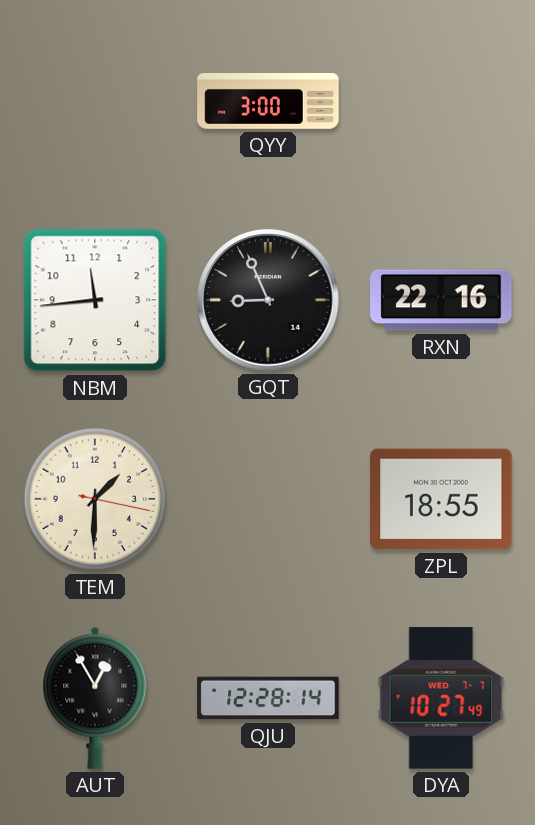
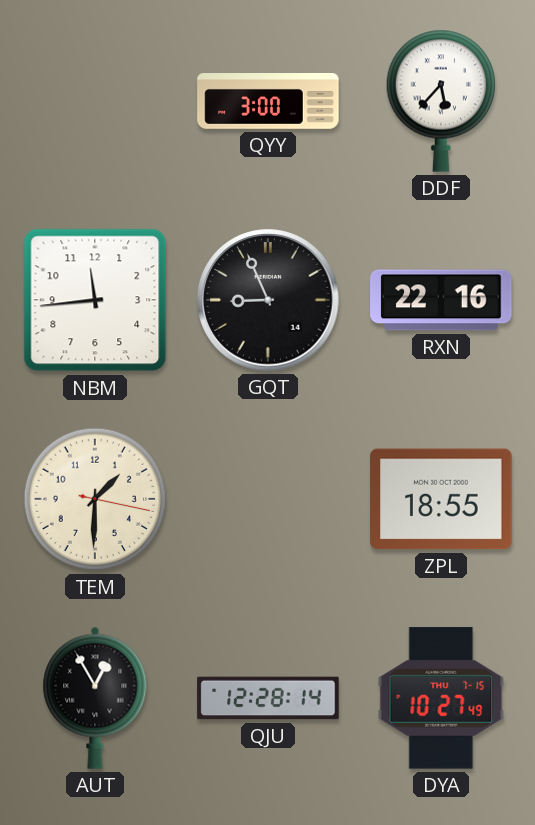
DDF: none -> 5:37 (441, 101)
DYA date: WED 7-7 -> THU 7-15 (441, 698)
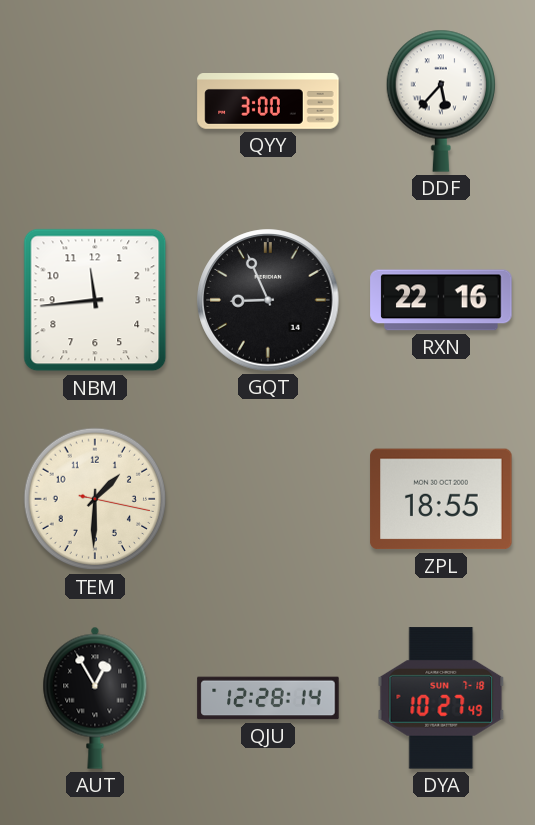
DYA date: THU 7-15 -> SUN 7-18 (441, 698)
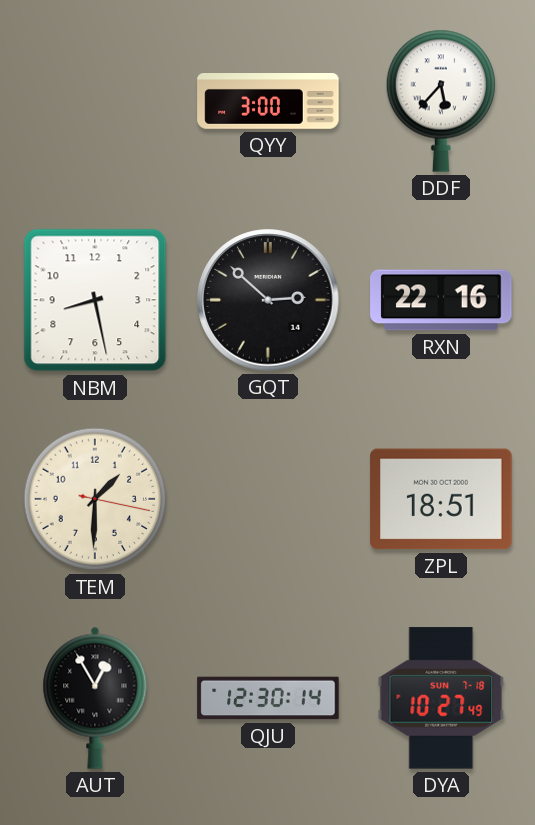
NBM: 11:44 -> 8:28 (95, 300)
GQT: 8:56 -> 2:52 (268, 300)
ZPL: 18:55 -> 18:51 (441, 499)
QJU: 12:28 -> 12:30 (268, 698)
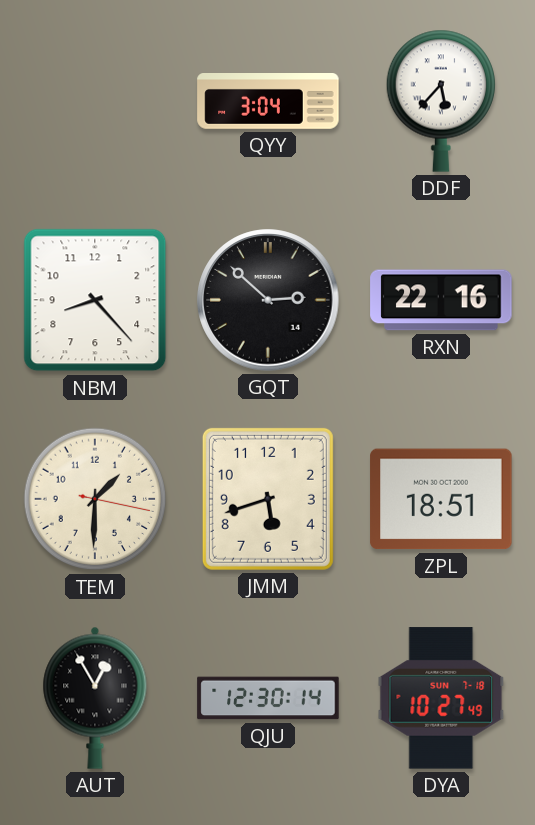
QYY: 3:00 -> 3:04 (268, 102)
NBM: 8:28 -> 8:23 (95, 300)
JMM: none -> 5:42 (268, 499)
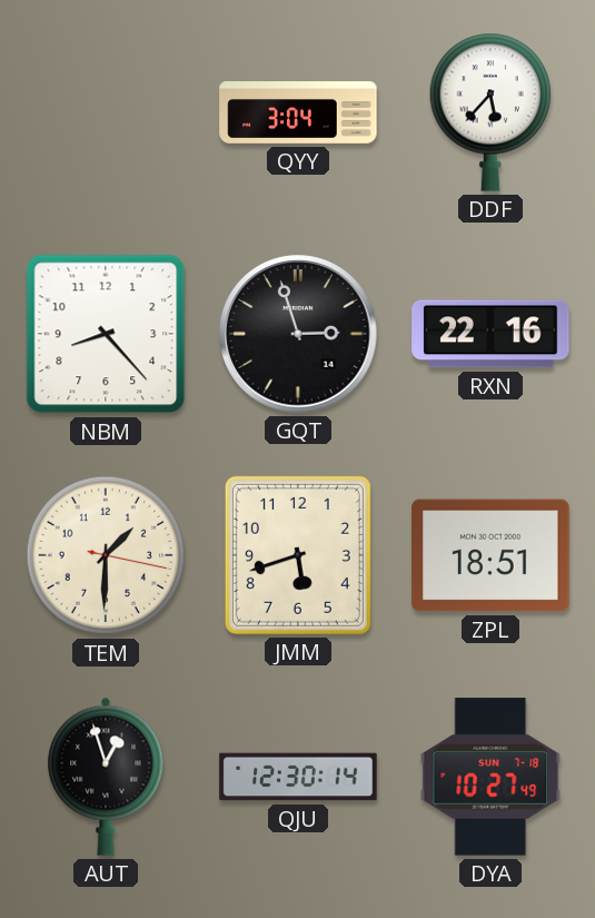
GQT: 2:52 -> 2:57 (298, 334)
AUT: 12:55 -> 12:57 (106, 777)
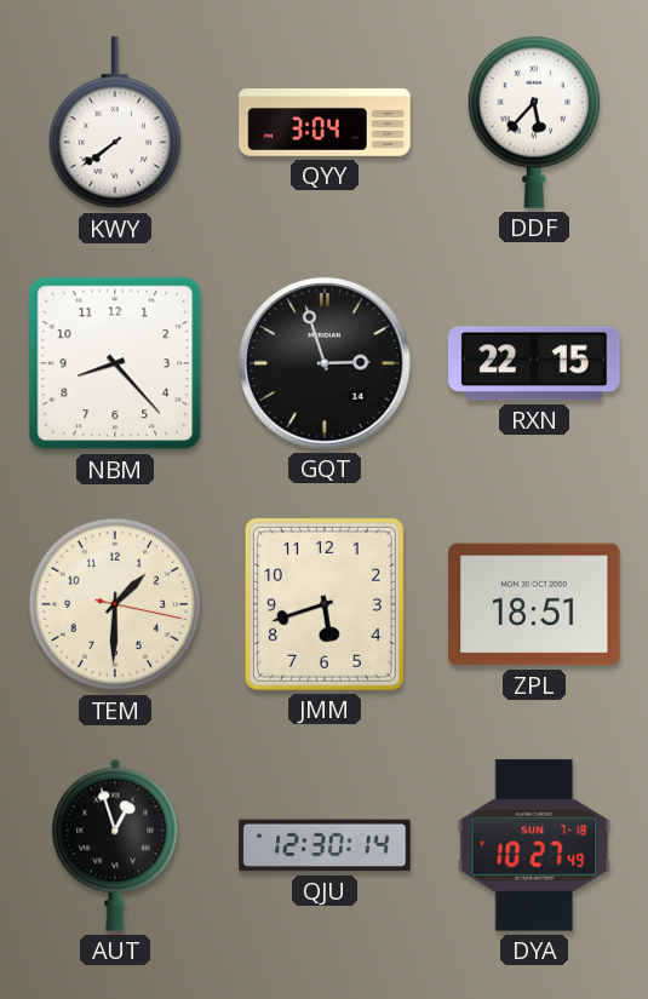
KWY: none -> 7:39 (115, 124)
RXN: 22:16 -> 22:15 (534, 363)
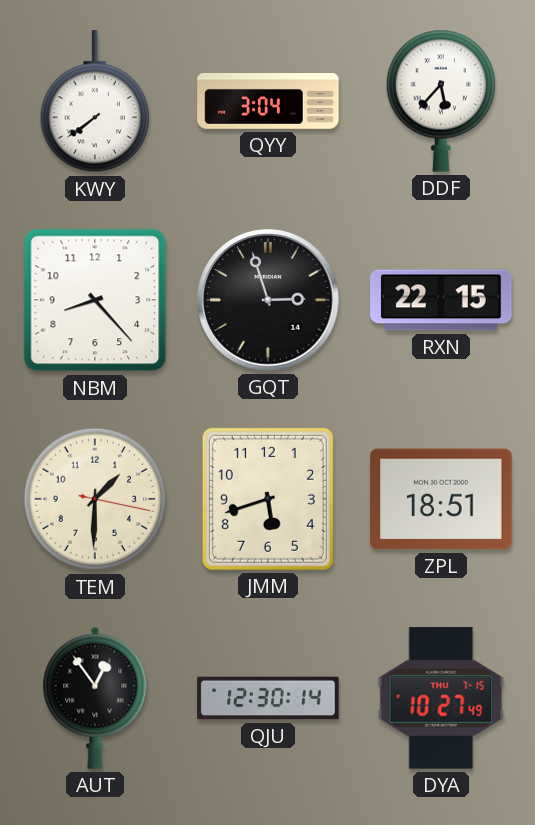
AUT: 12:57 -> 12:54 (95, 698)
DYA date: SUN 7-18 -> THU 7-15 (441, 698)
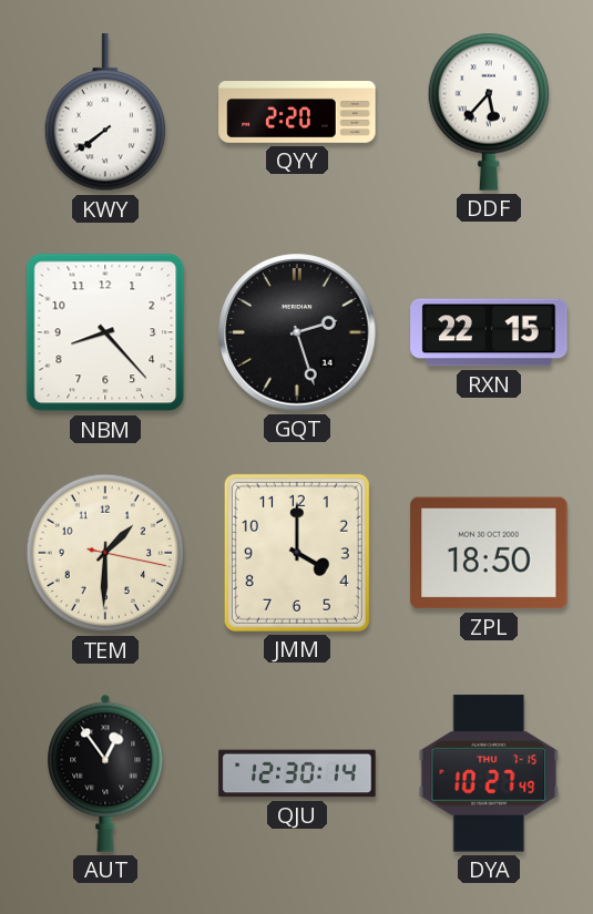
QYY: 3:04 -> 2:20 (297, 113)
GQT: 2:57 -> 2:27 (297, 332)
JMM: 5:42 -> 4:00 (297, 553)
ZPL: 18:51 -> 18:50 (489, 553)
